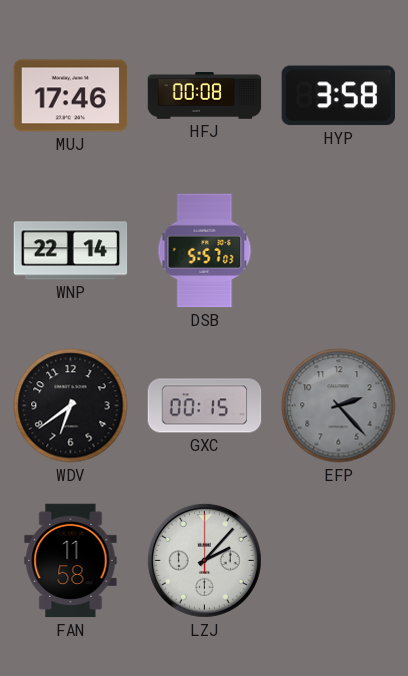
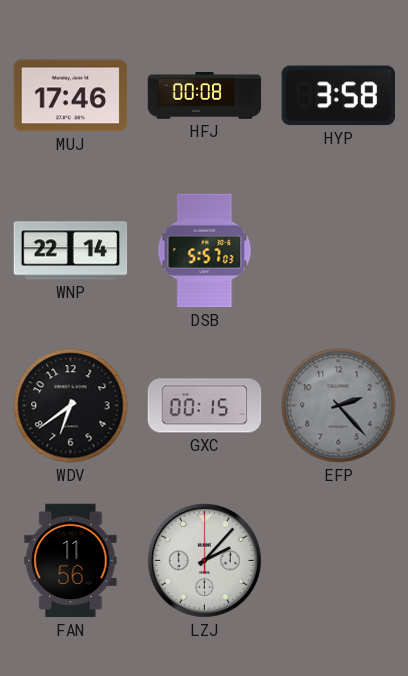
FAN: 11:58 -> 11:56 (71, 561)
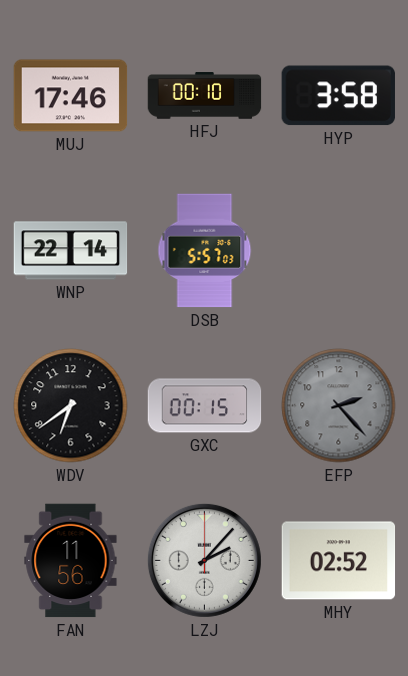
HFJ: 00:08 -> 00:10 (205, 96)
MHY: none -> 02:52 (339, 561)
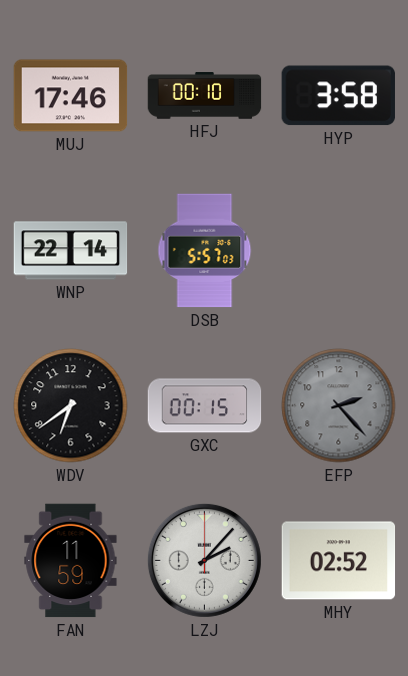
FAN: 11:56 -> 11:59 (71, 561)
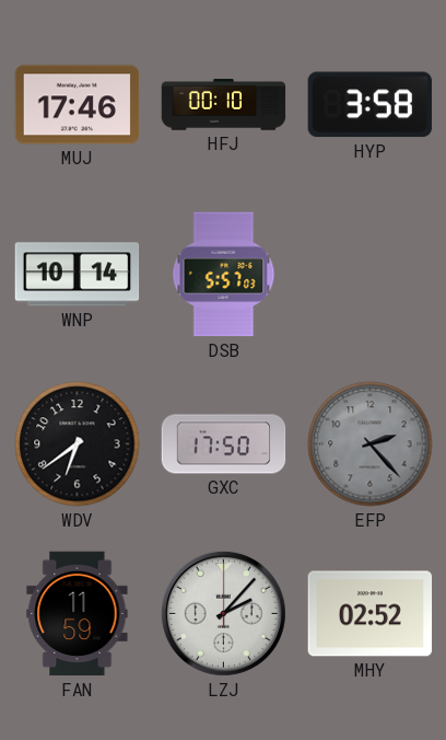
WNP: 22:14 -> 10:14 (78, 275)
GXC: 00:15 -> 17:50 (224, 444)
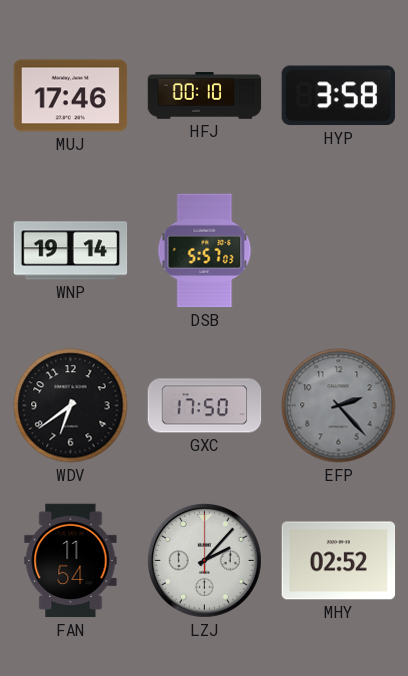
WNP: 10:14 -> 19:14 (71, 251)
FAN: 11:59 -> 11:54 (71, 561)
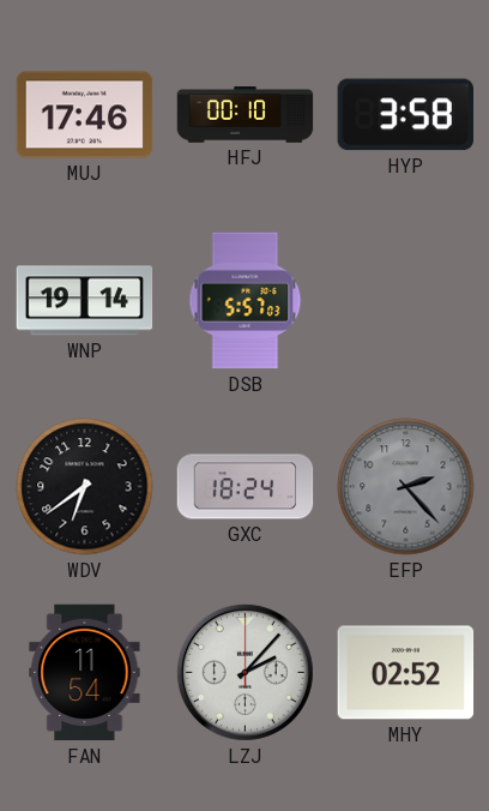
GXC: 17:50 -> 18:24 (246, 487)
